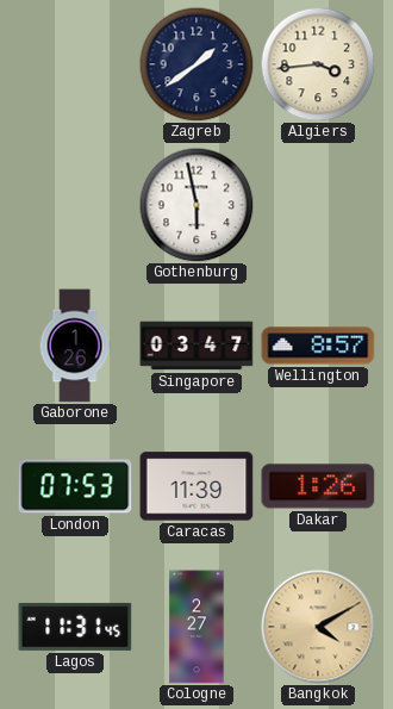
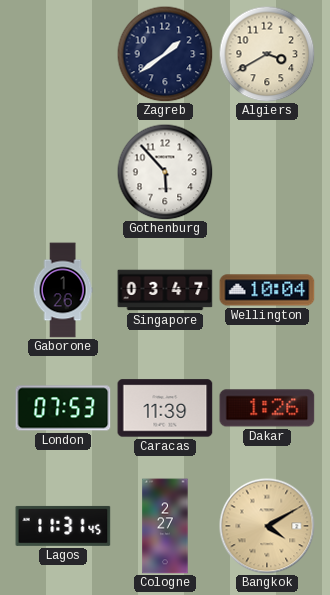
Algiers: 3:44 -> 3:40 (267, 54)
Gothenburg: 5:58 -> 5:53 (165, 172)
Wellington: 8:57 -> 10:04 (267, 290)
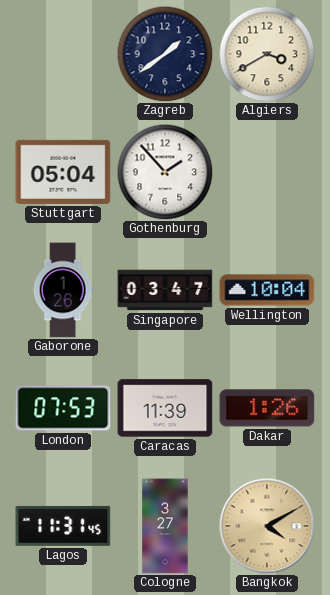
Stuttgart: none -> 05:04 (63, 172)
Gothenburg: 5:53 -> 1:53 (165, 172)
Cologne: 2:27 -> 3:27 (165, 526)
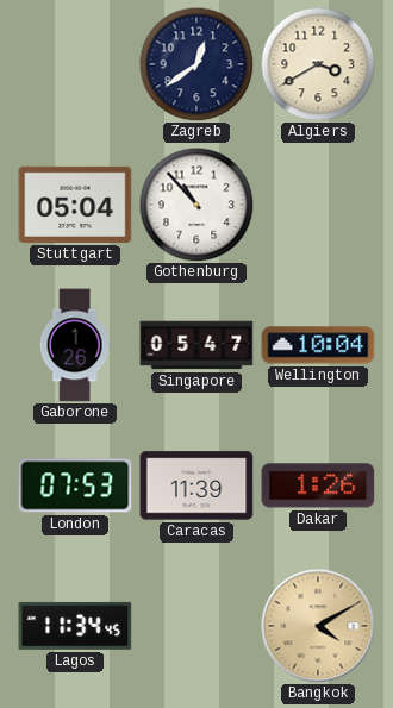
Zagreb: 1:39 -> 12:39 (196, 64)
Gothenburg: 1:53 -> 10:53 (196, 205)
Singapore: 03:47 -> 05:47 (196, 345)
Lagos: 11:31 -> 11:34 (75, 626)
Cologne: 3:27 -> none (165, 526)
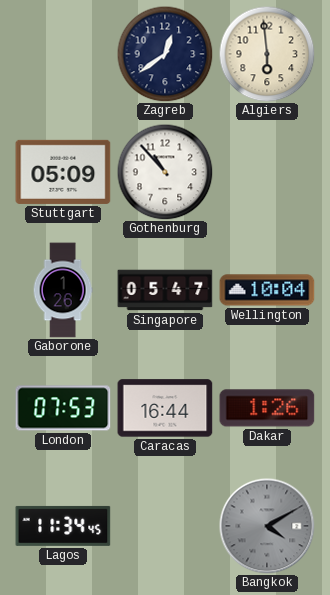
Algiers: 3:40 -> 5:59 (267, 54)
Stuttgart: 05:04 -> 05:09 (63, 172)
Caracas: 11:39 -> 16:44 (165, 408)
Bangkok dial: champagne -> grey (267, 526)
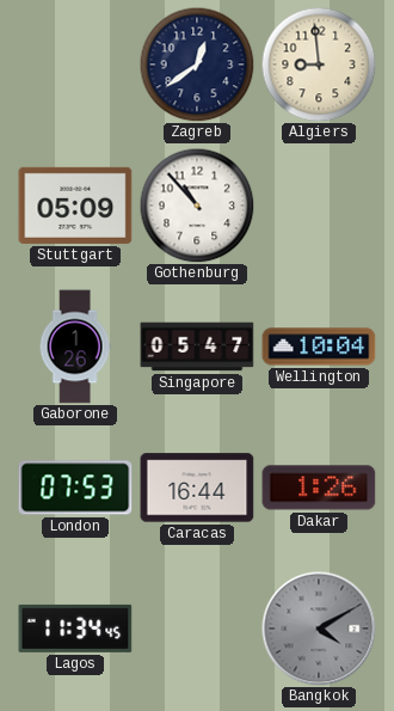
Algiers: 5:59 -> 8:59 (319, 65)
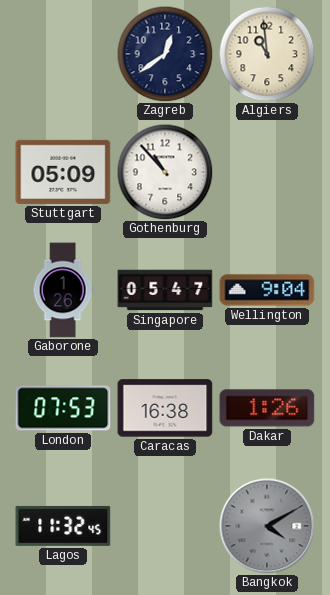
Algiers: 8:59 -> 10:59 (267, 54)
Wellington: 10:04 -> 9:04 (267, 290)
Caracas: 16:44 -> 16:38 (165, 408)
Lagos: 11:34 -> 11:32 (63, 526)
